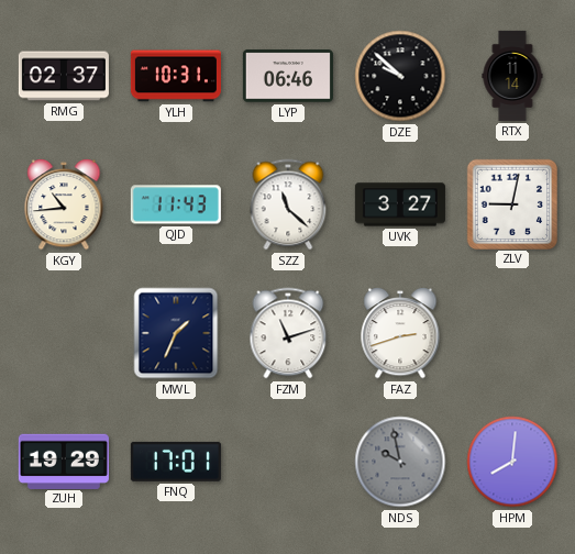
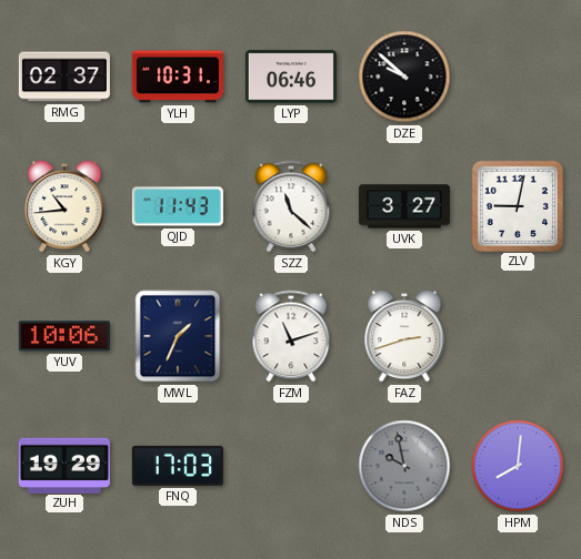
RTX: 11:14 -> none (512, 76)
YUV: none -> 10:06 (64, 336)
FNQ: 17:01 -> 17:03 (178, 466)
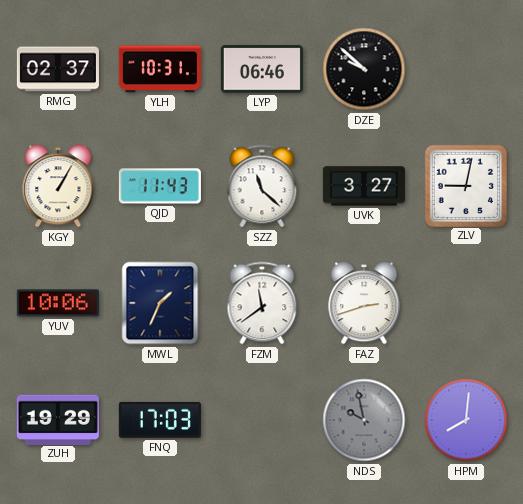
KGY: 10:44 -> 1:05 (58, 186)
FZM: 11:12 -> 11:39 (262, 303)
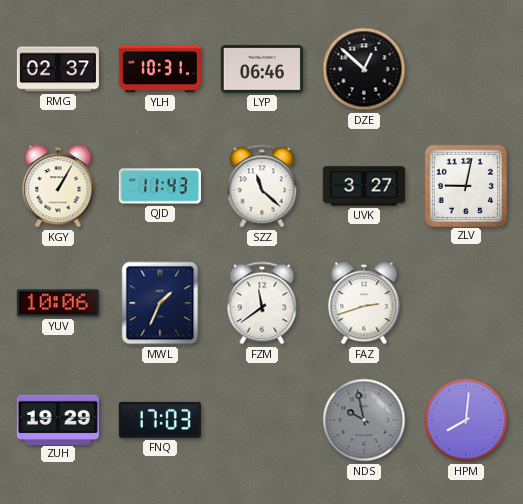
DZE: 9:52 -> 12:52 (364, 69)
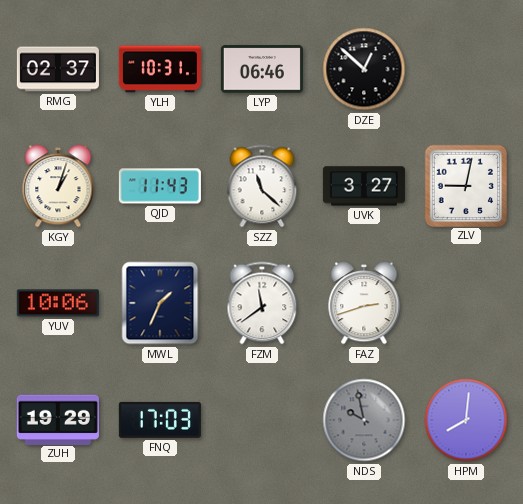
KGY: 1:05 -> 1:03 (58, 186)
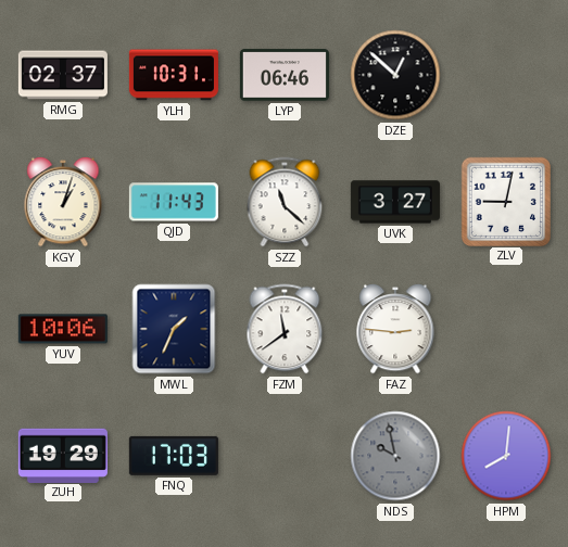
FAZ: 2:42 -> 2:46 (395, 329)
